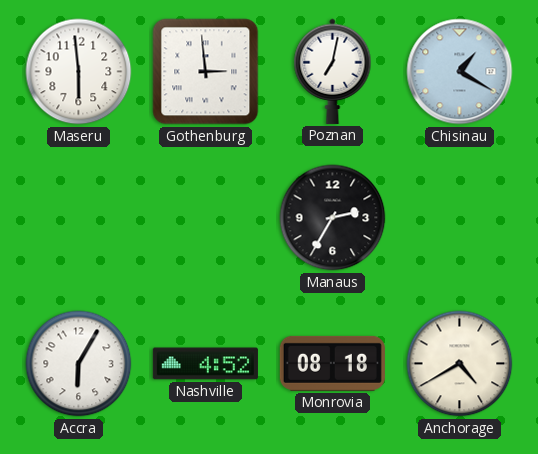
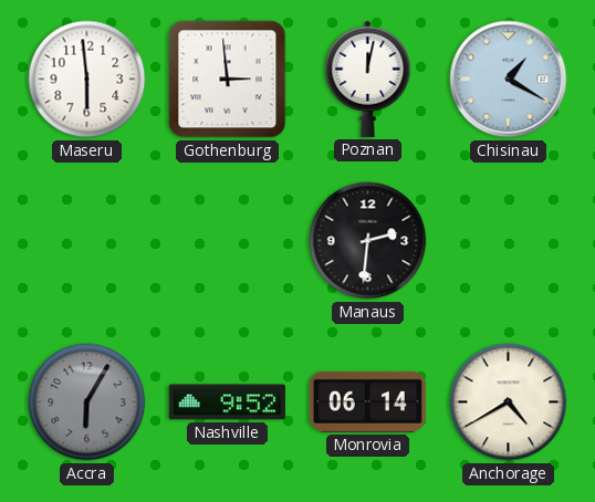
Poznan: 7:02 -> 12:02 (368, 79)
Manaus: 2:35 -> 2:31 (368, 241)
Accra dial: white -> grey (87, 402)
Nashville: 4:52 -> 9:52 (227, 402)
Monrovia: 08:18 -> 06:14 (367, 401)
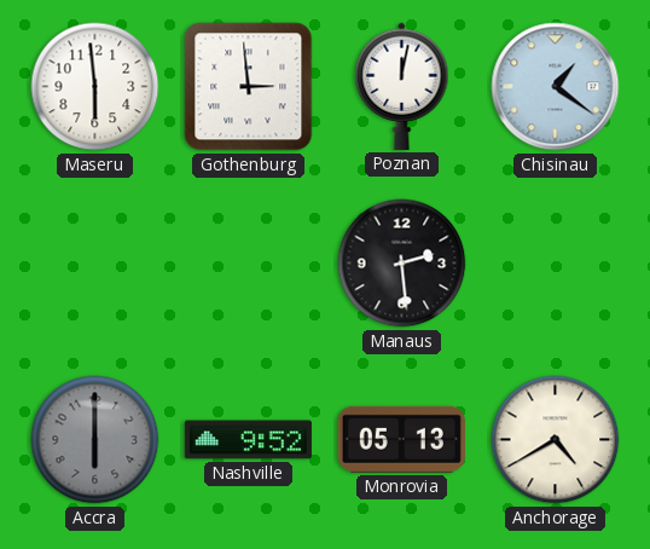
Chisinau: 1:20 -> 1:21 (556, 87)
Manaus: 2:31 -> 2:29 (402, 264)
Accra: 6:05 -> 6:00 (95, 440)
Monrovia: 06:14 -> 05:13 (401, 439)
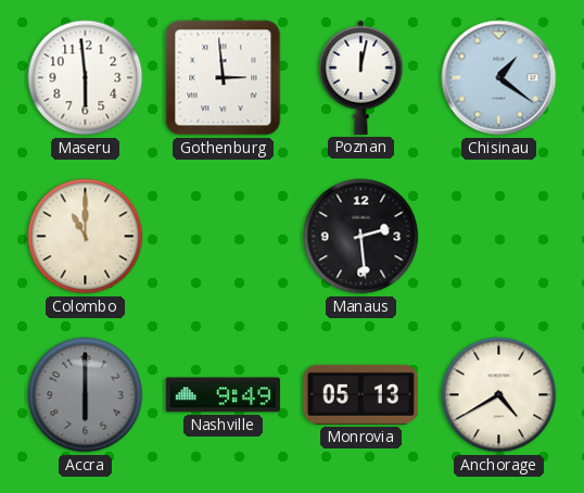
Colombo: none -> 11:00 (86, 237)
Nashville: 9:52 -> 9:49 (223, 395)
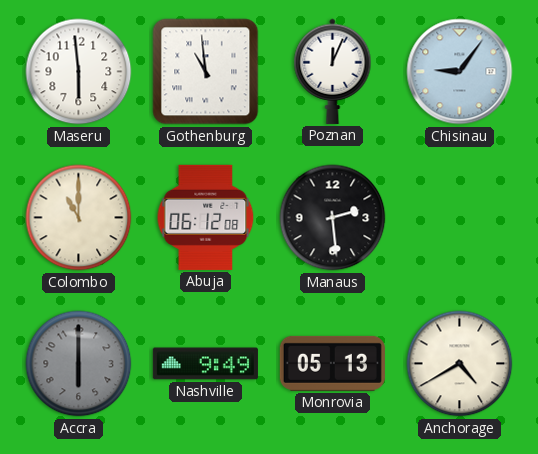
Gothenburg: 2:59 -> 10:59 (206, 72)
Poznan: 12:02 -> 12:04 (333, 71)
Chisinau: 1:21 -> 9:06 (460, 72)
Abuja: none -> 06:12 (206, 217)
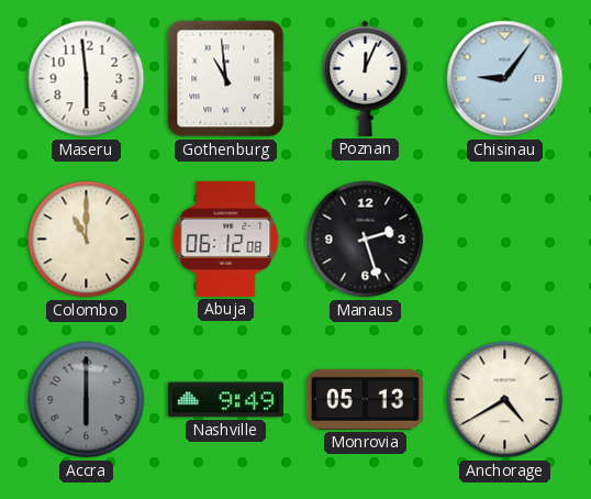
Manaus: 2:29 -> 2:27 (366, 240)
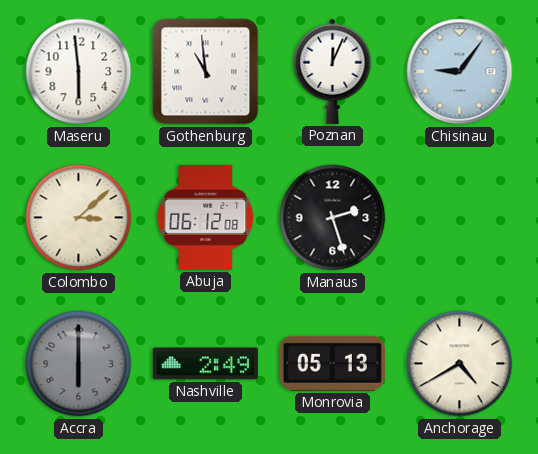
Colombo: 11:00 -> 3:08 (79, 218)
Nashville: 9:49 -> 2:49 (205, 364)
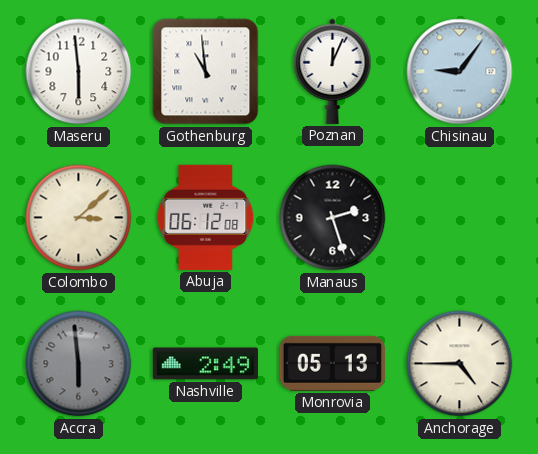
Accra: 6:00 -> 5:59 (79, 364)
Anchorage: 4:40 -> 4:45 (460, 364)
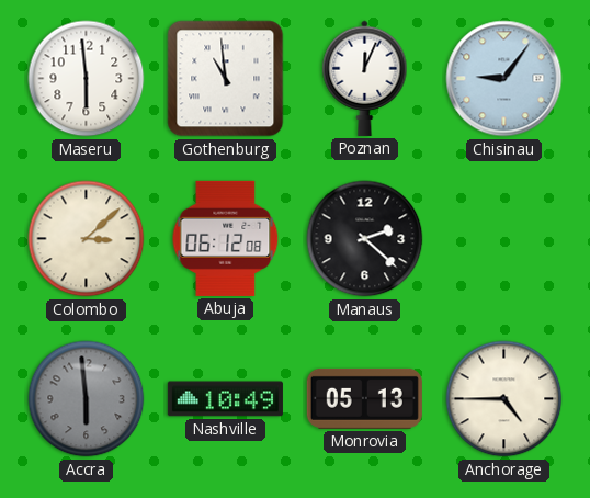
Manaus: 2:27 -> 2:22 (365, 239)
Nashville: 2:49 -> 10:49 (225, 399)
